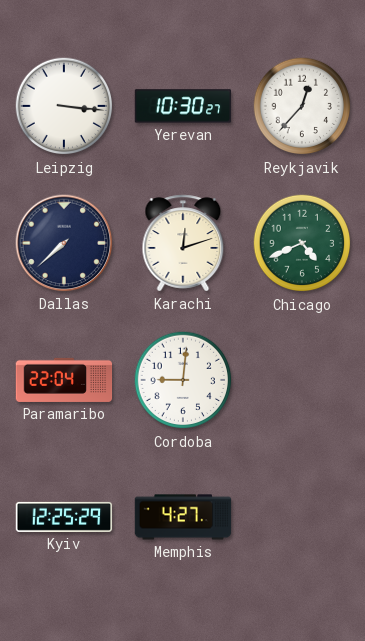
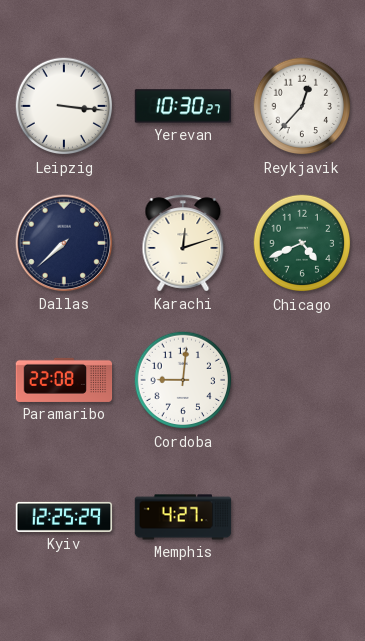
Paramaribo: 22:04 -> 22:08 (64, 380)
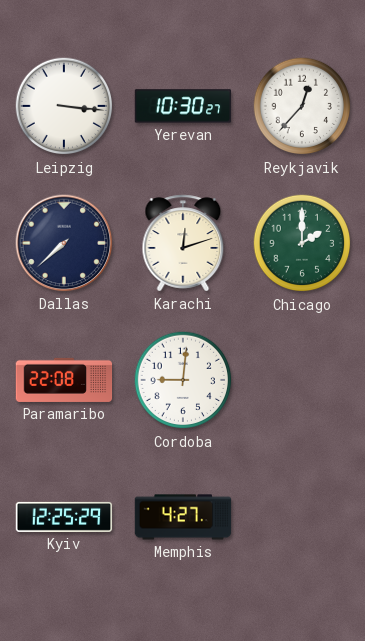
Chicago: 4:41 -> 2:00 (302, 243)
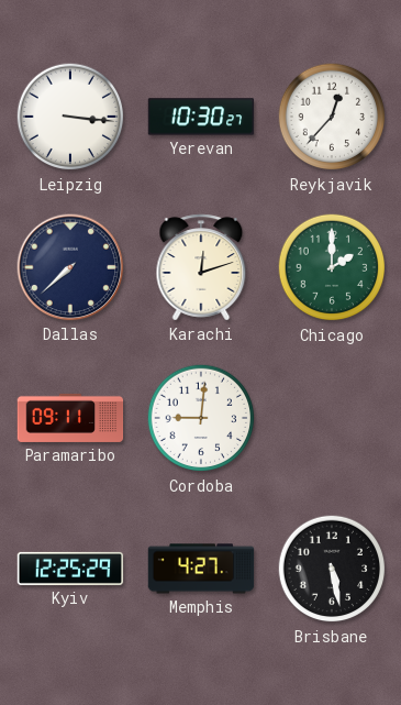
Paramaribo: 22:08 -> 09:11 (70, 418)
Brisbane: none -> 5:28 (332, 569)
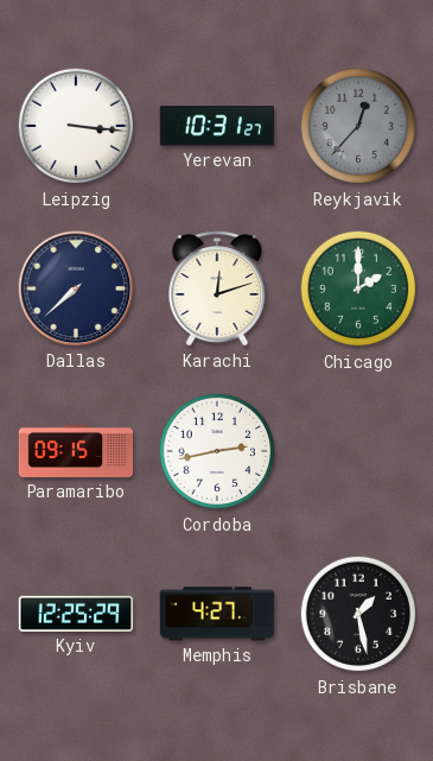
Yerevan: 10:30 -> 10:31 (217, 126)
Reykjavik dial: white -> grey (358, 126)
Paramaribo: 09:11 -> 09:15 (76, 451)
Cordoba: 9:01 -> 2:43 (217, 451)
Brisbane: 5:28 -> 1:28 (358, 614)
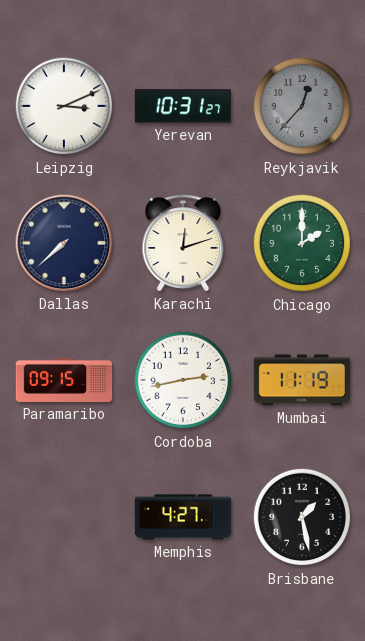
Leipzig: 3:16 -> 3:11 (64, 106)
Mumbai: none -> 11:19 (302, 380)
Kyiv: 12:25 -> none (76, 614)
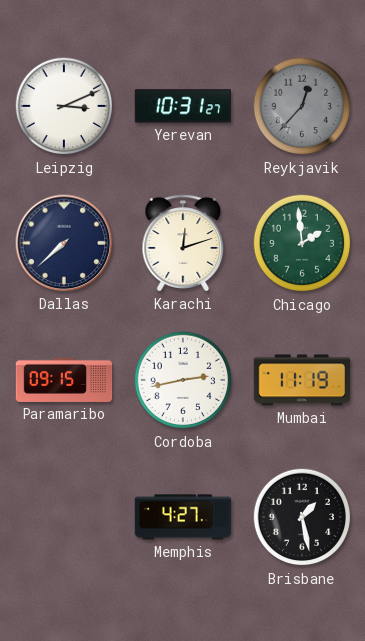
Chicago: 2:00 -> 1:59 (302, 243)
